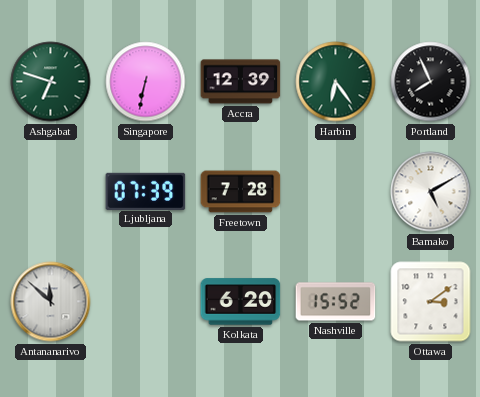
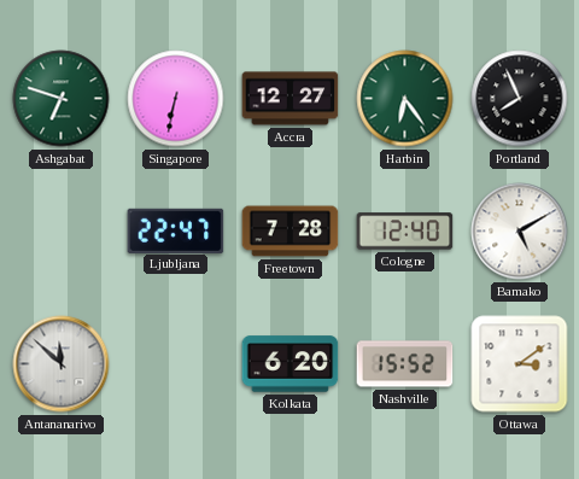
Accra: 12:39 -> 12:27 (291, 99)
Ljubljana: 07:39 -> 22:47 (176, 230)
Cologne: none -> 12:40 (405, 232)
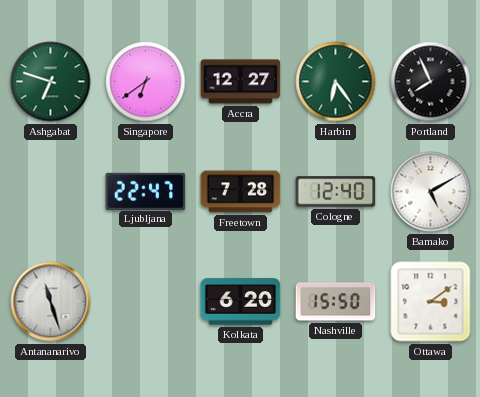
Singapore: 6:32 -> 6:39 (146, 82)
Antananarivo: 11:52 -> 11:27 (51, 302)
Nashville: 15:52 -> 15:50 (336, 302)
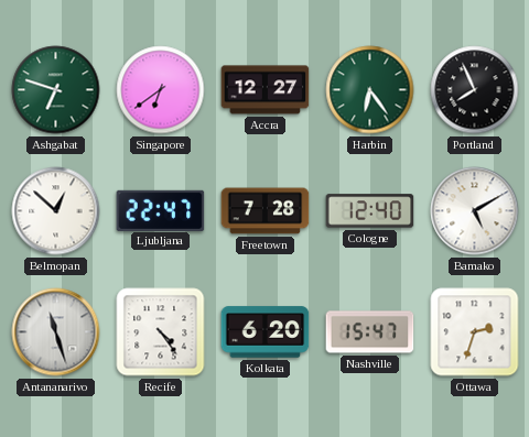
Belmopan: none -> 12:52 (56, 211)
Recife: none -> 4:24 (161, 332)
Nashville: 15:50 -> 15:47 (370, 332)
Ottawa: 3:09 -> 2:33 (475, 332)
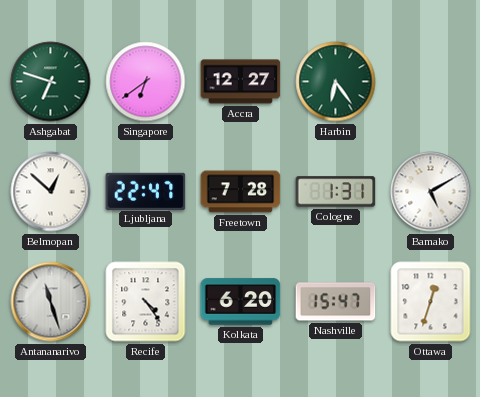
Portland: 7:56 -> none (475, 90)
Cologne: 12:40 -> 1:31 (336, 192)
Ottawa: 2:33 -> 12:33 (431, 302)
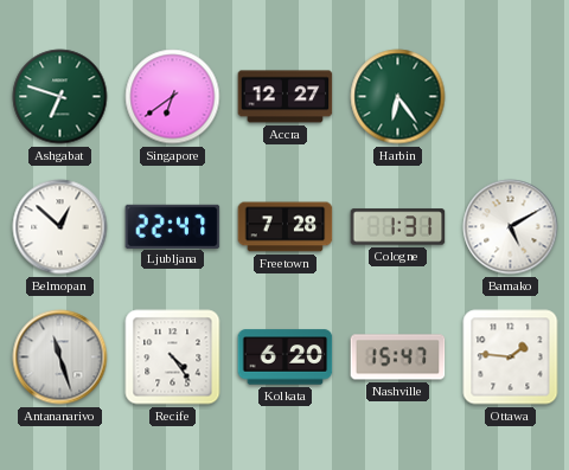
Ottawa: 12:33 -> 1:46 (511, 358)
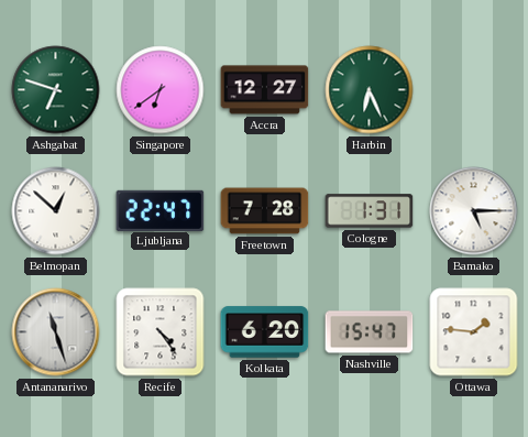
Harbin: 6:24 -> 6:26 (370, 90)
Bamako: 5:10 -> 5:15 (474, 211)
